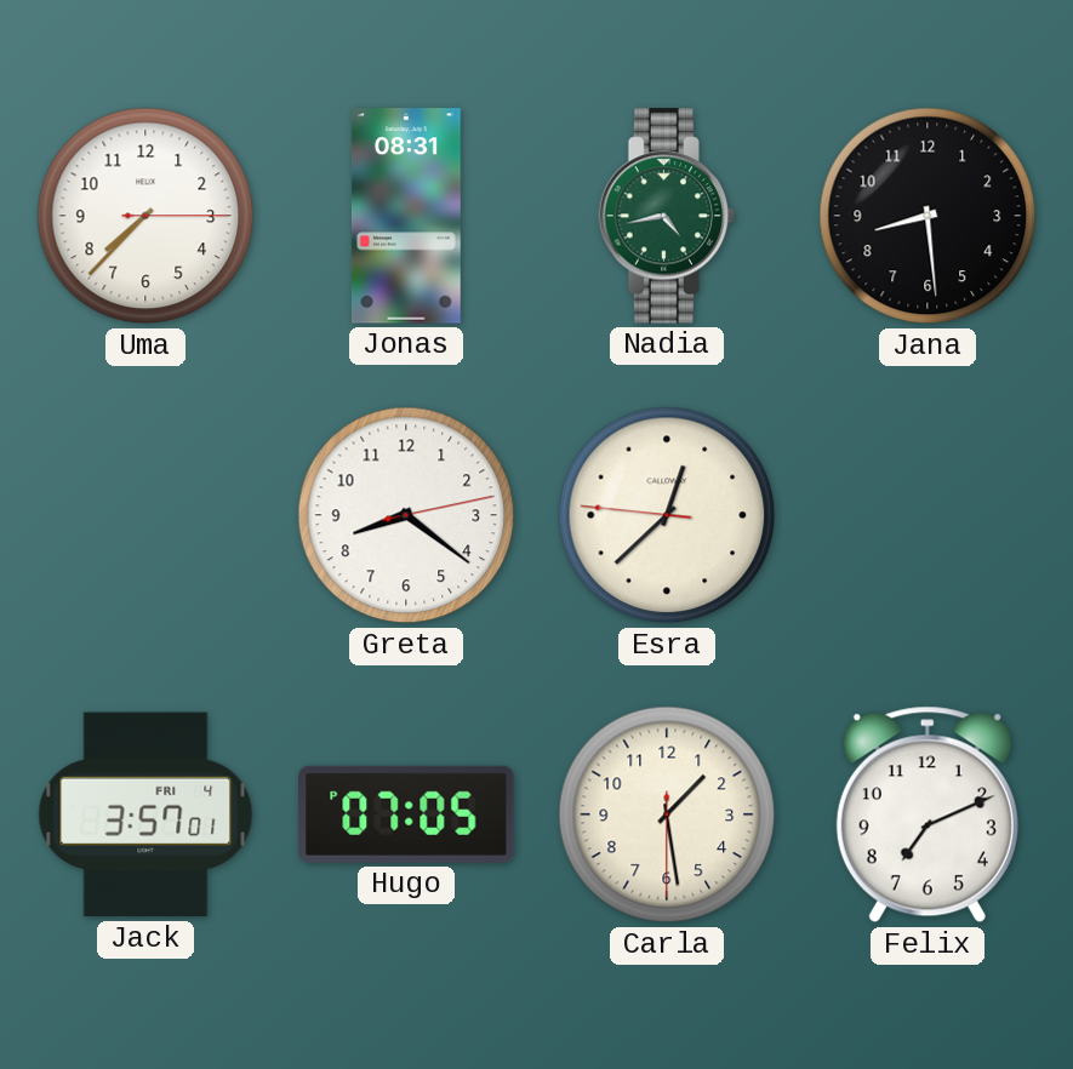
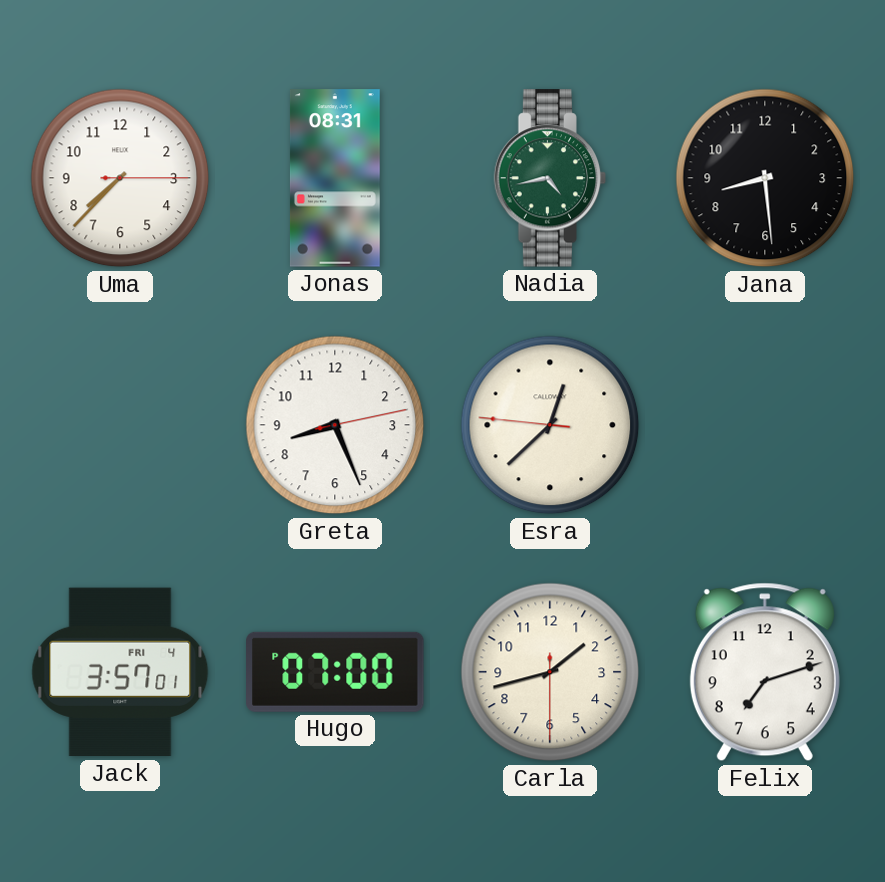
Greta: 8:21 -> 8:26 (335, 425)
Hugo: 07:05 -> 07:00 (335, 672)
Carla: 1:28 -> 1:42 (550, 672)
Felix: 7:11 -> 7:12 (765, 672)
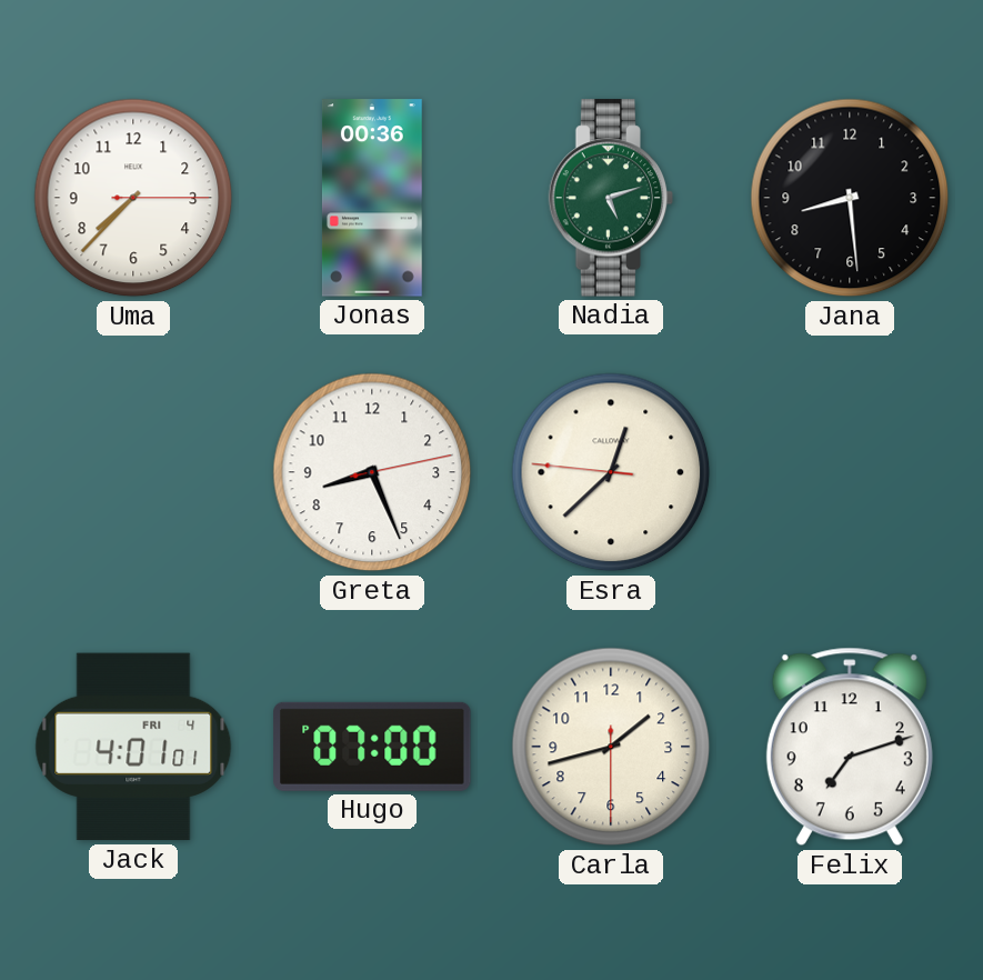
Jonas: 08:31 -> 00:36 (372, 198)
Nadia: 4:43 -> 5:12 (611, 198)
Jack: 3:57 -> 4:01 (133, 747)
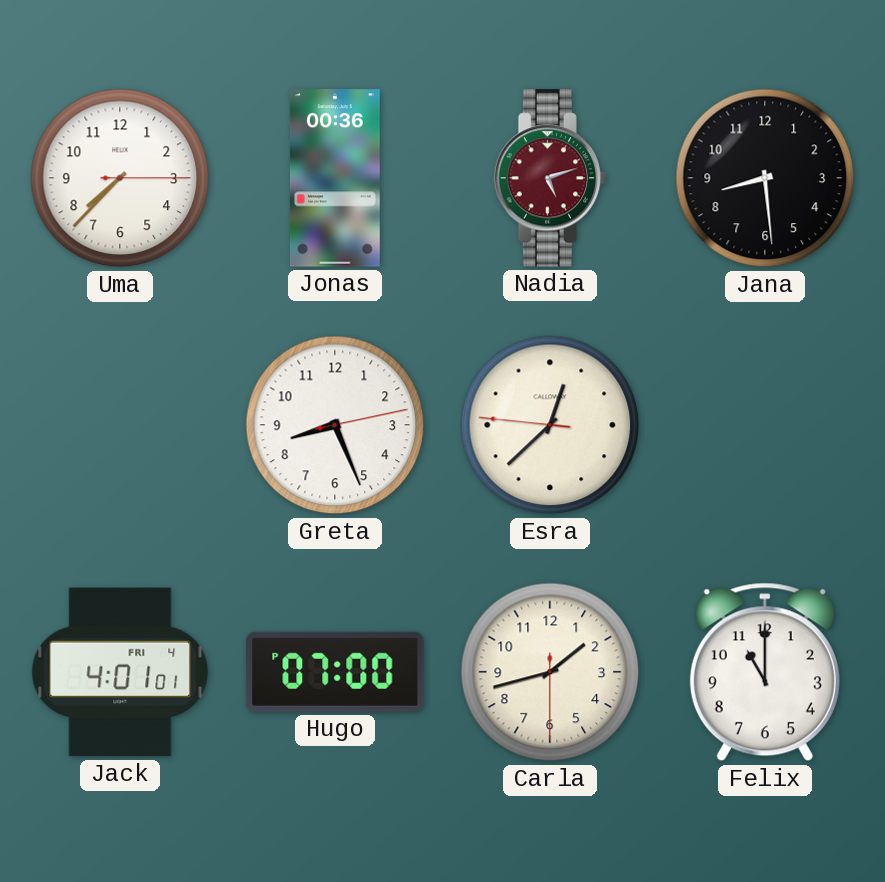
Nadia dial: green -> burgundy (550, 178)
Felix: 7:12 -> 11:00 (765, 672)
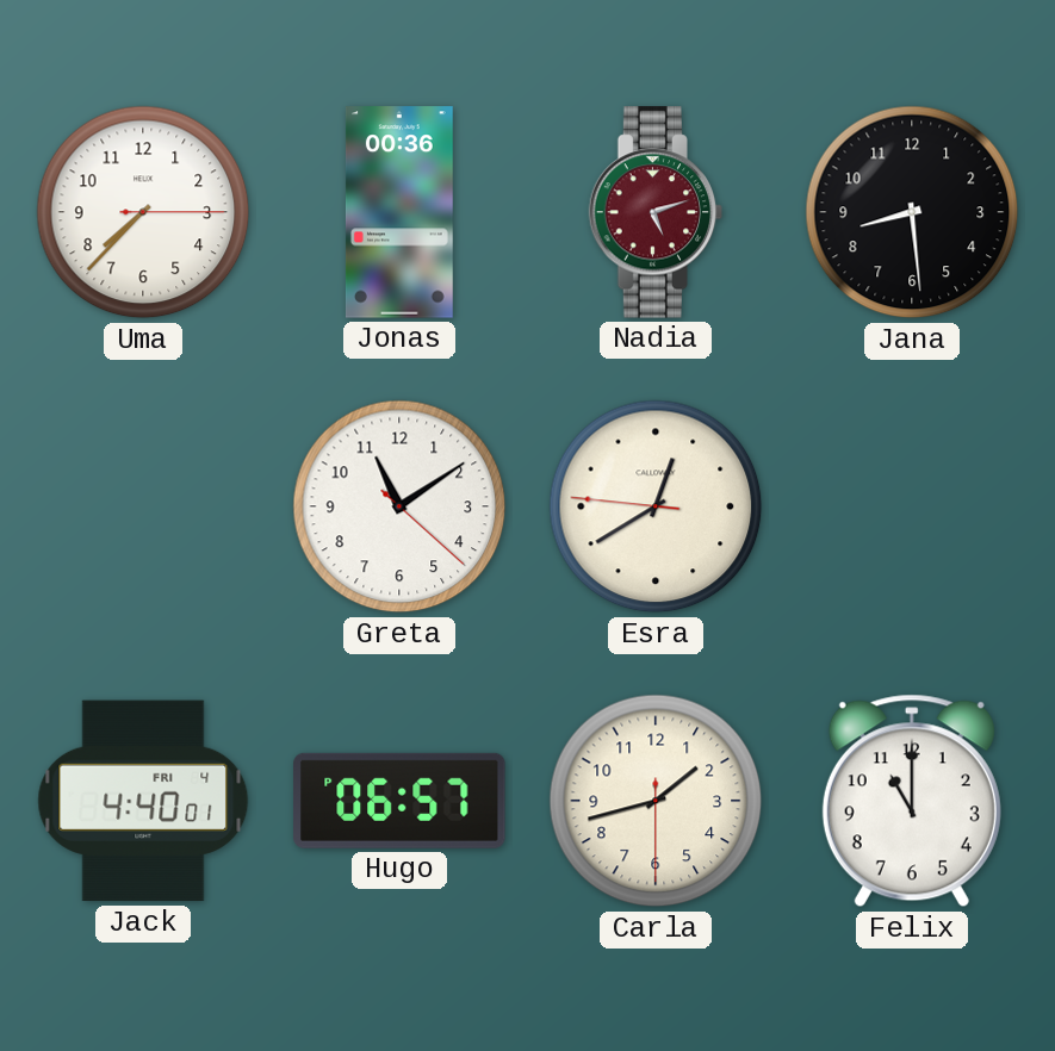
Greta: 8:26 -> 11:09 (399, 506)
Esra: 12:37 -> 12:39 (656, 506)
Jack: 4:01 -> 4:40 (143, 801)
Hugo: 07:00 -> 06:57 (399, 801)
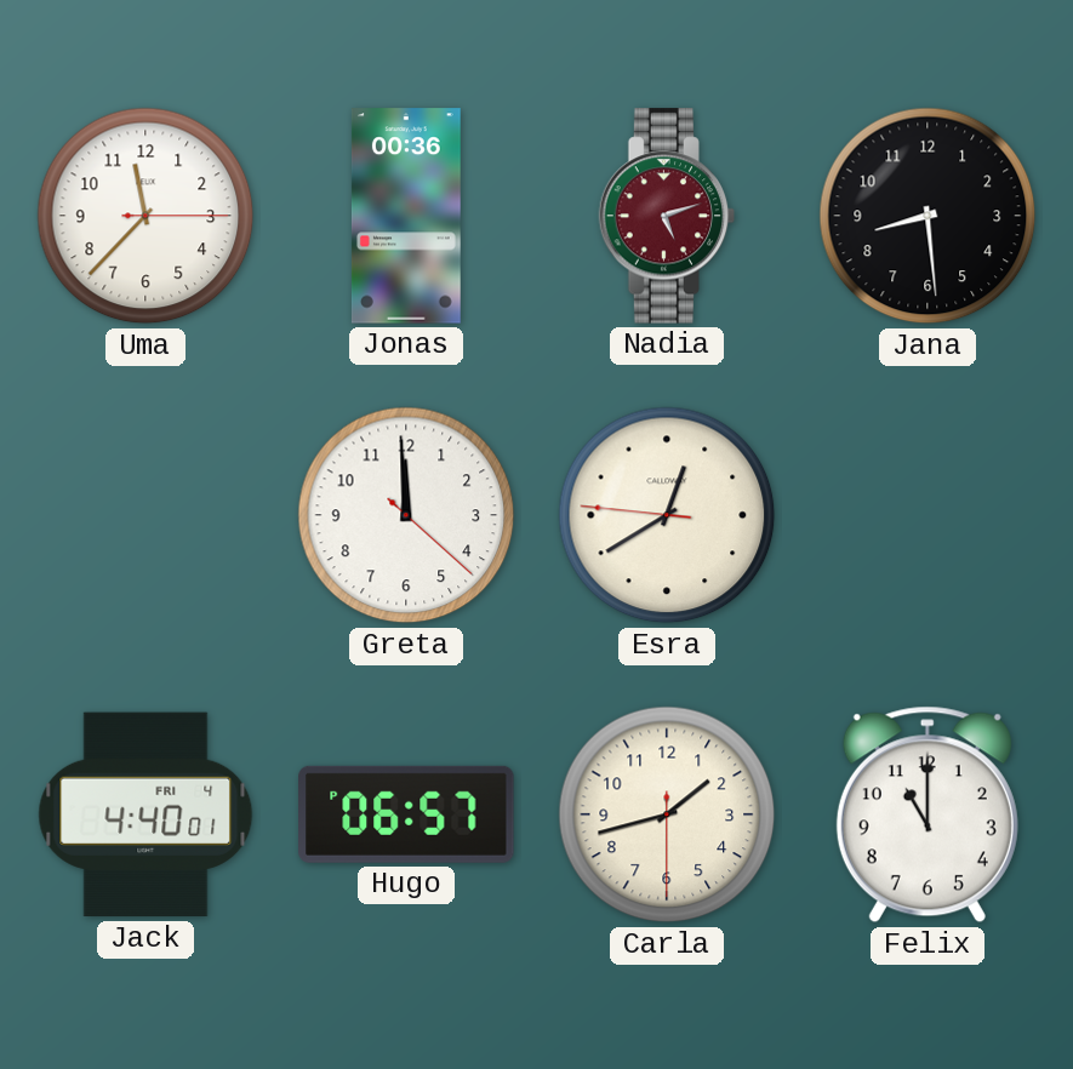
Uma: 7:37 -> 11:37 (145, 216)
Greta: 11:09 -> 11:59 (406, 515)
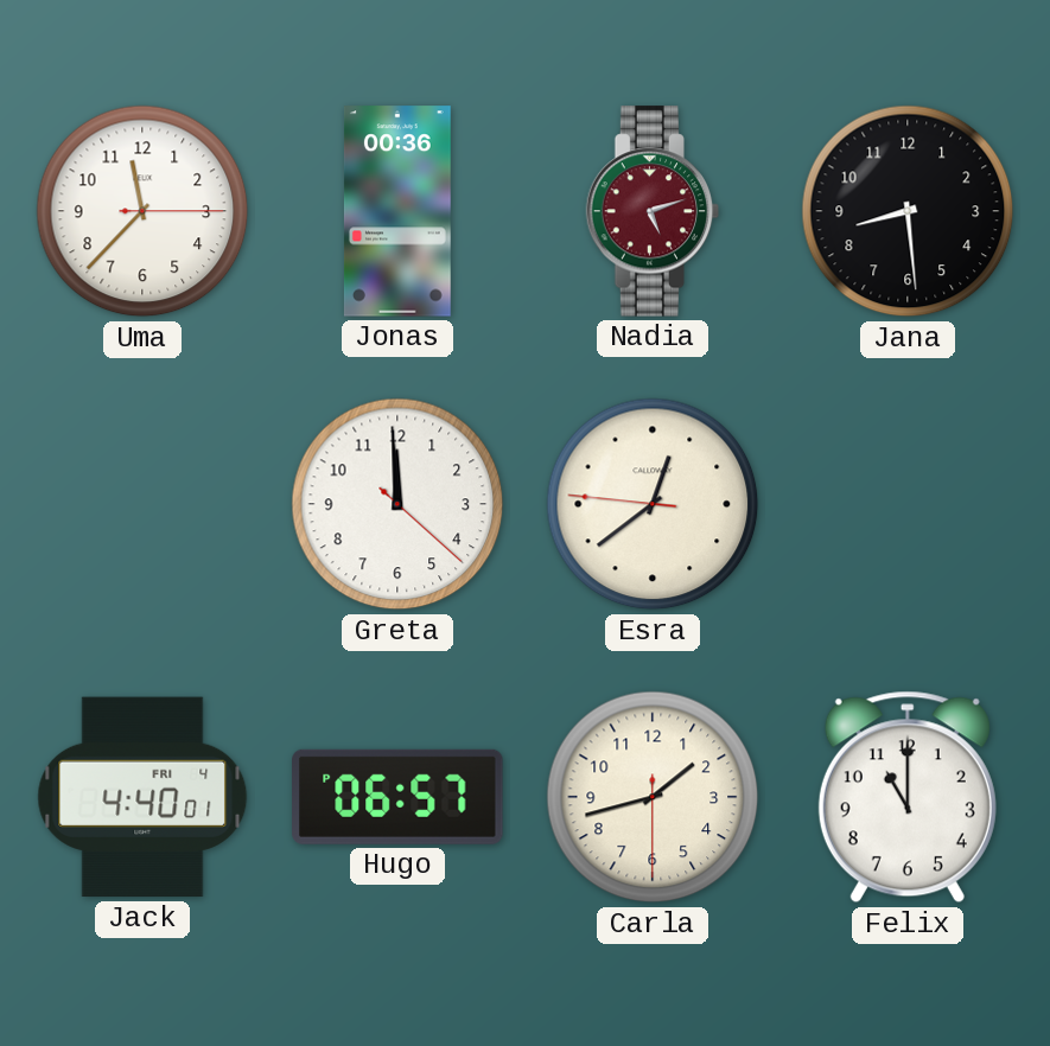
Esra: 12:39 -> 12:38 (653, 504)
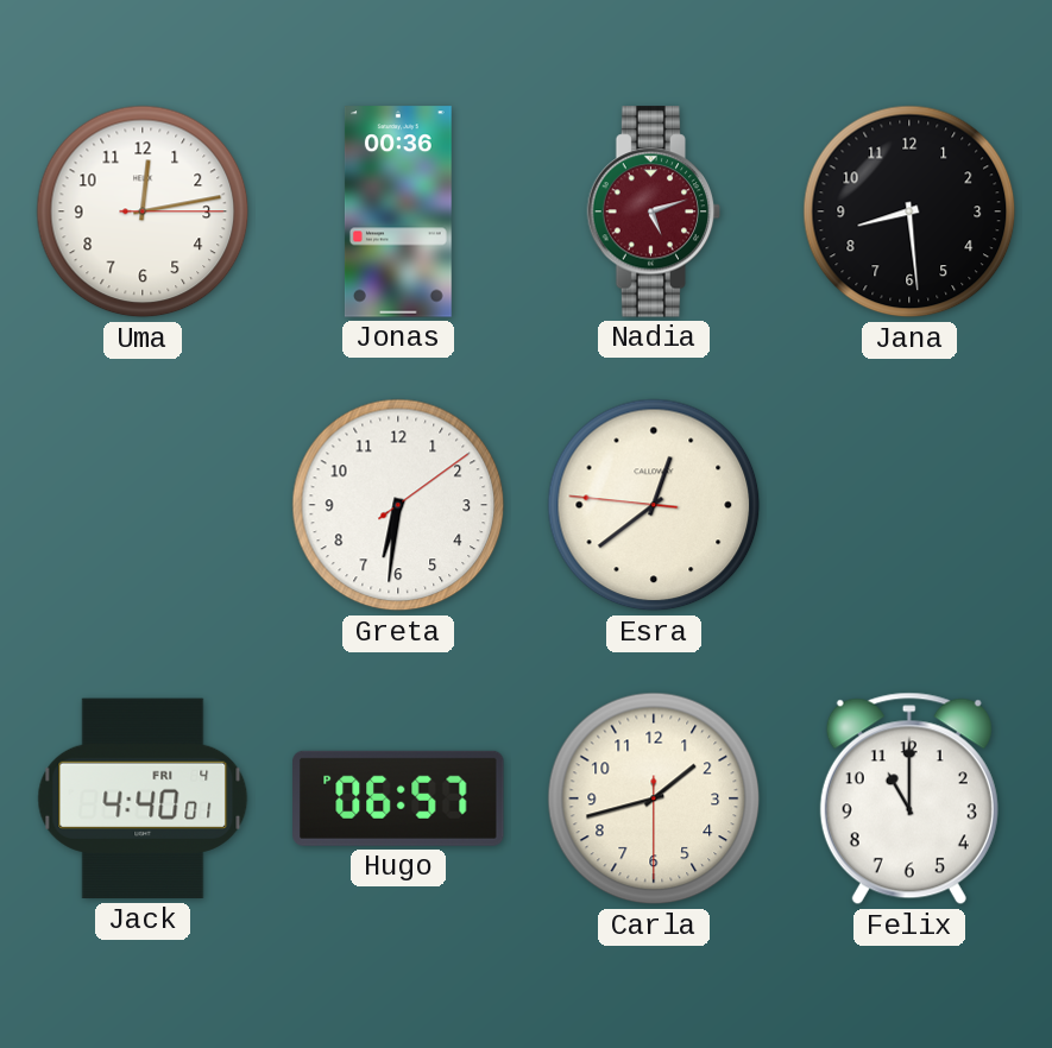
Uma: 11:37 -> 12:13 (143, 212)
Greta: 11:59 -> 6:31 (398, 505)
